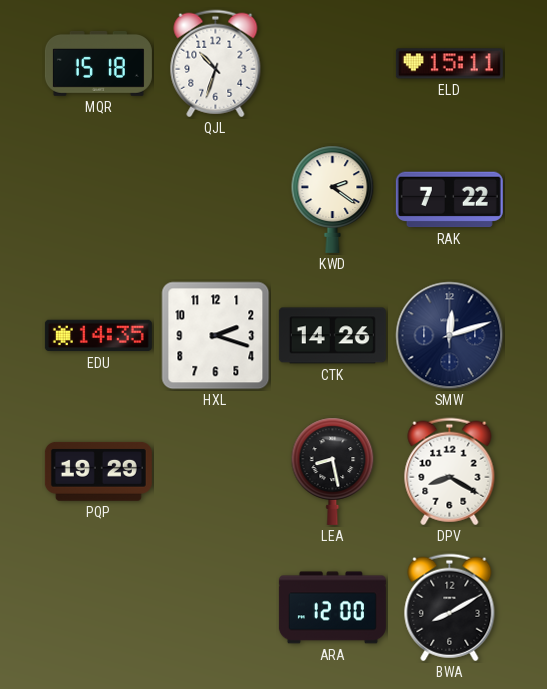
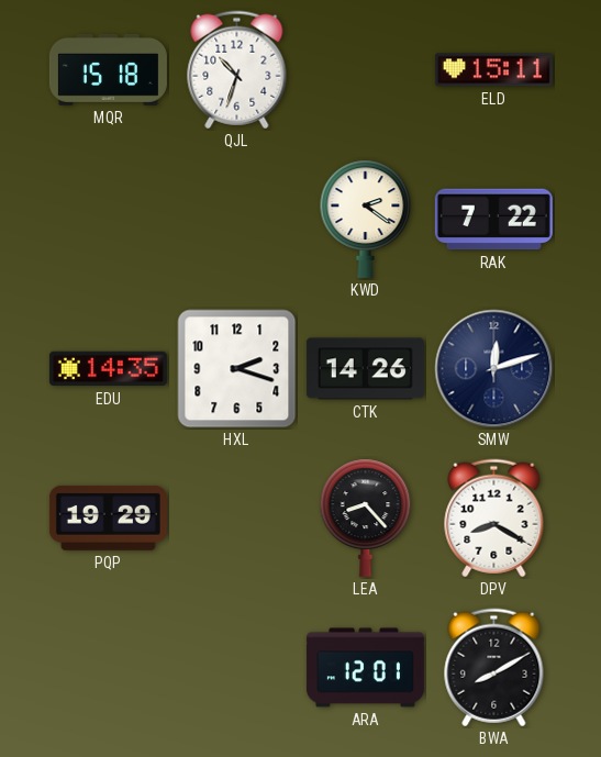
LEA: 8:28 -> 8:23 (366, 517)
ARA: 12:00 -> 12:01 (365, 668)
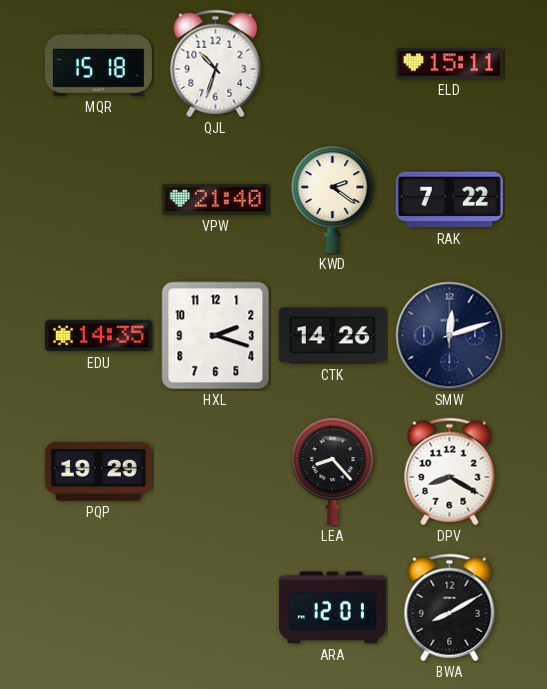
VPW: none -> 21:40 (215, 199)
